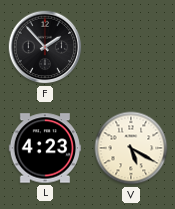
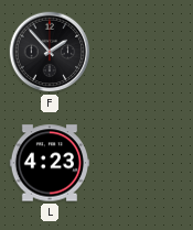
V: 5:20 -> none (131, 148)
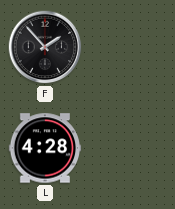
L: 4:23 -> 4:28 (45, 148)
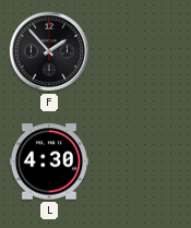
L: 4:28 -> 4:30 (49, 161)
